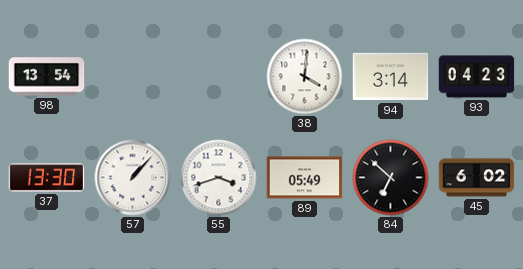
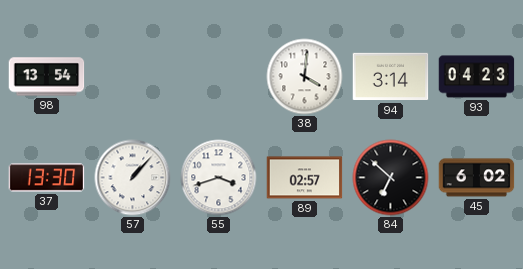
89: 05:49 -> 02:57 (305, 178)
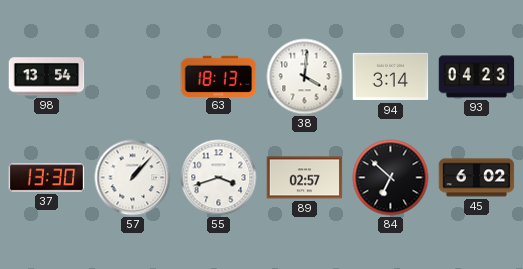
63: none -> 18:13 (219, 76)
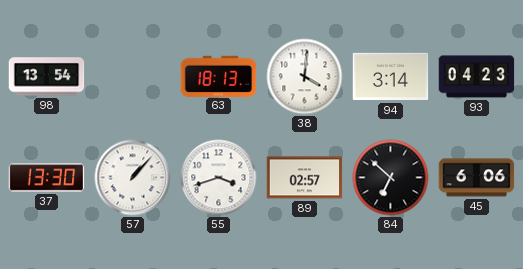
45: 6:02 -> 6:06 (477, 178)
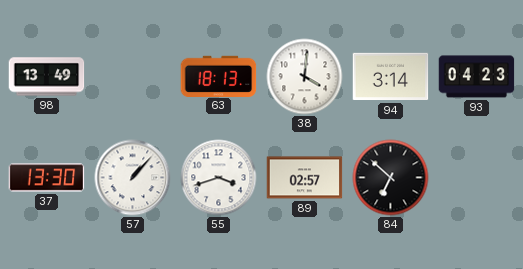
98: 13:54 -> 13:49 (47, 77)
45: 6:06 -> none (477, 178)
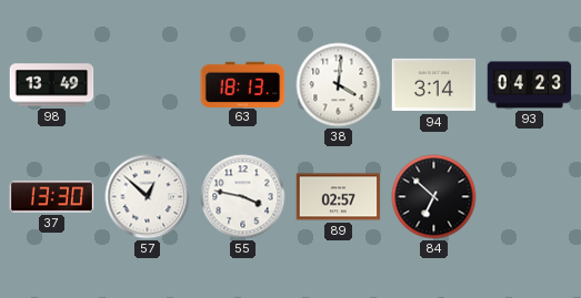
57: 1:07 -> 12:52 (148, 197)
55: 3:42 -> 3:47 (243, 197)
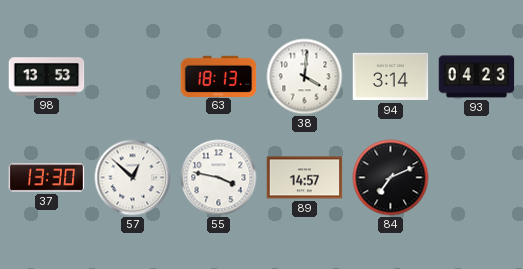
98: 13:49 -> 13:53 (47, 77)
89: 02:57 -> 14:57 (305, 178)
84: 6:52 -> 7:11 (391, 178)
